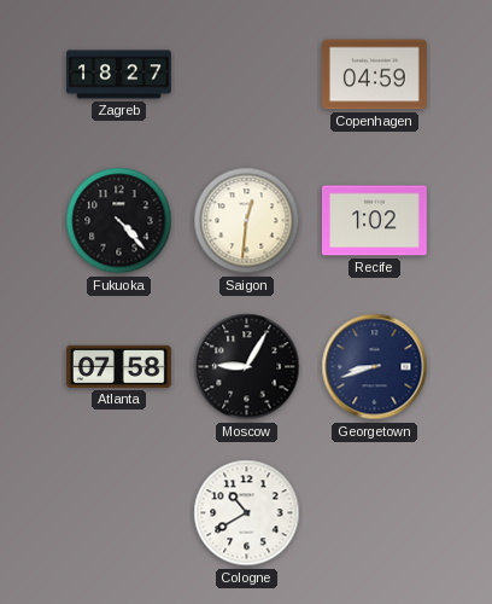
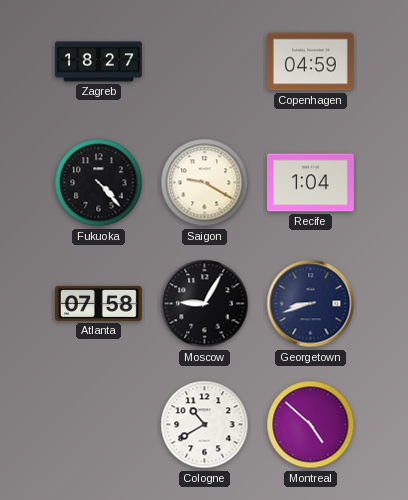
Saigon: 12:31 -> 9:20 (205, 183)
Recife: 1:02 -> 1:04 (310, 183)
Montreal: none -> 4:52 (311, 425)
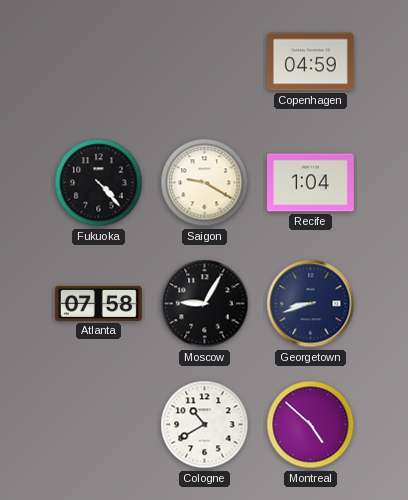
Zagreb: 18:27 -> none (99, 62)
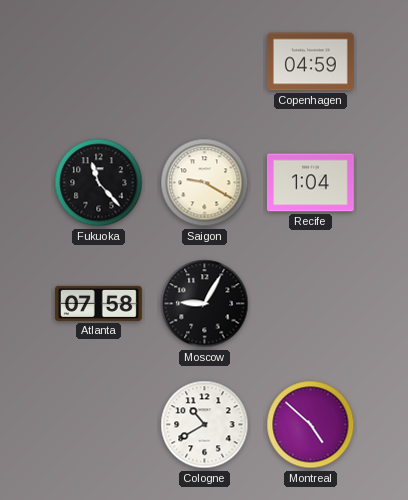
Fukuoka: 4:23 -> 11:23 (99, 183)
Georgetown: 8:42 -> none (311, 304)
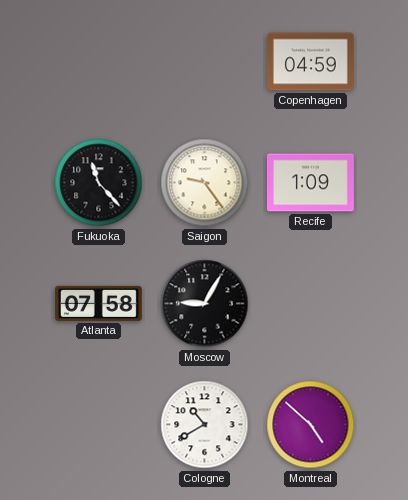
Saigon: 9:20 -> 9:24 (205, 183)
Recife: 1:04 -> 1:09 (310, 183)
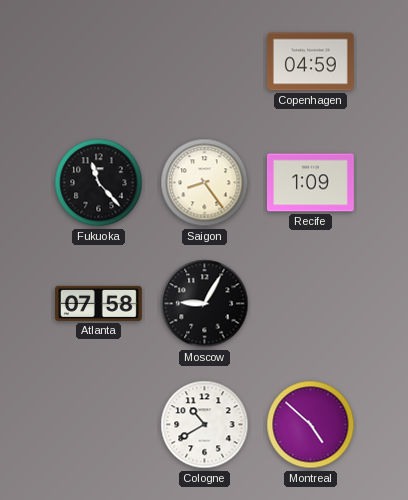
Saigon: 9:24 -> 8:24 (205, 183)
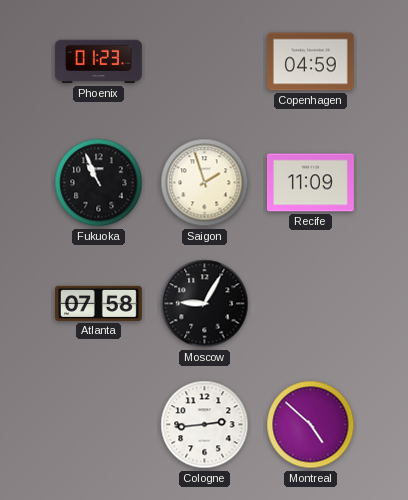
Phoenix: none -> 01:23 (98, 62)
Fukuoka: 11:23 -> 10:56 (99, 183)
Saigon: 8:24 -> 1:57 (205, 183)
Recife: 1:09 -> 11:09 (310, 183)
Cologne: 10:40 -> 2:44 (205, 425)
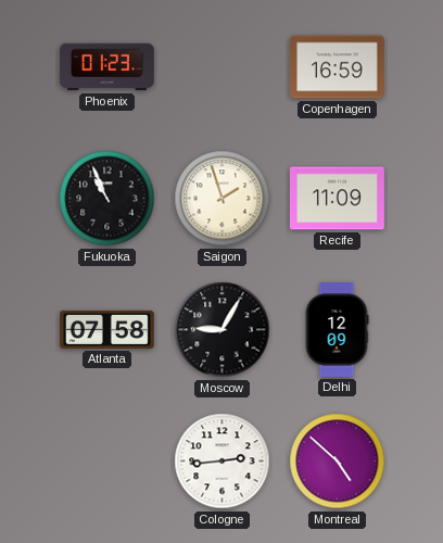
Copenhagen: 04:59 -> 16:59 (337, 67)
Delhi: none -> 12:09 (337, 329)
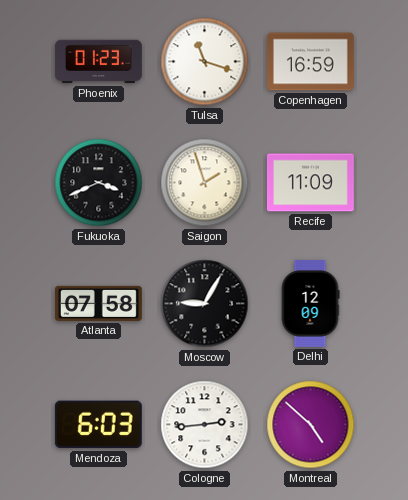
Tulsa: none -> 11:18 (205, 62)
Fukuoka: 10:56 -> 3:41 (99, 183)
Mendoza: none -> 6:03 (98, 425)
